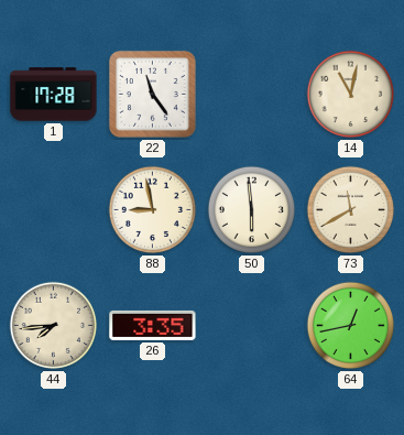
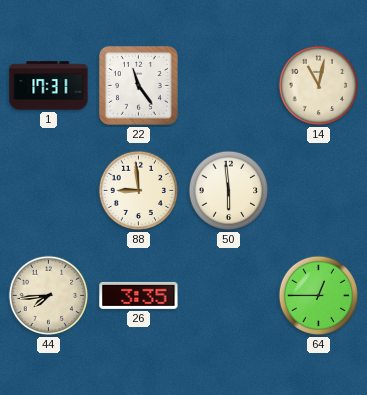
1: 17:28 -> 17:31 (49, 86)
88: 8:58 -> 8:59 (139, 191)
73: 11:40 -> none (351, 210)
64: 12:43 -> 12:45 (319, 296)
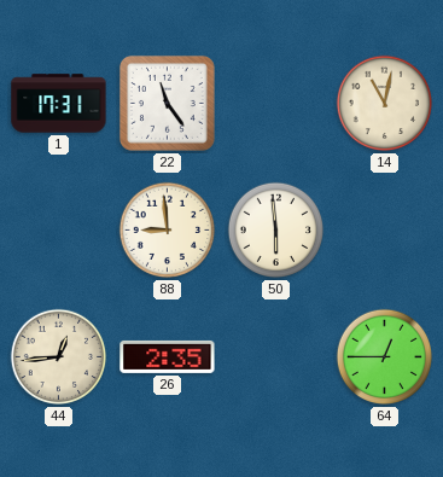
44: 7:44 -> 12:44 (59, 357)
26: 3:35 -> 2:35 (168, 356)
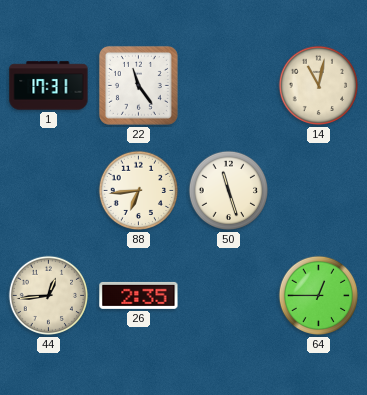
88: 8:59 -> 6:44 (139, 191)
50: 5:59 -> 11:27 (229, 191)
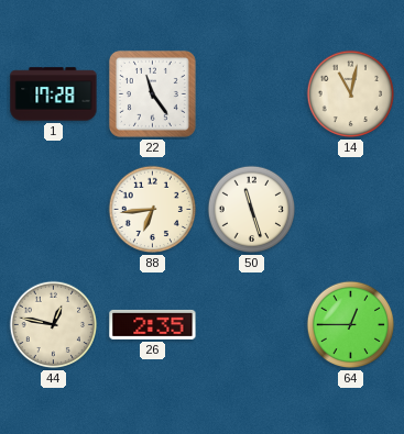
1: 17:31 -> 17:28 (54, 94)
44: 12:44 -> 12:47 (54, 325)
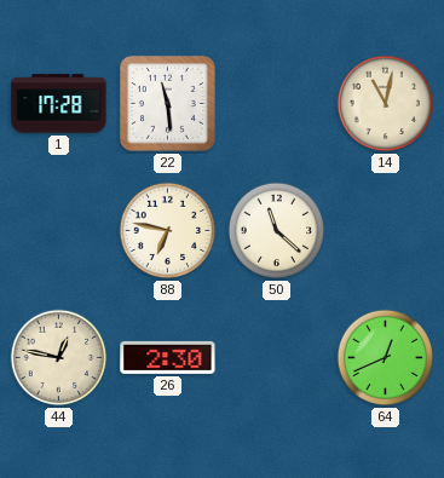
22: 11:24 -> 11:29 (167, 103)
88: 6:44 -> 6:47 (168, 231)
50: 11:27 -> 11:22 (277, 231)
26: 2:35 -> 2:30 (168, 357)
64: 12:45 -> 12:41 (386, 358)
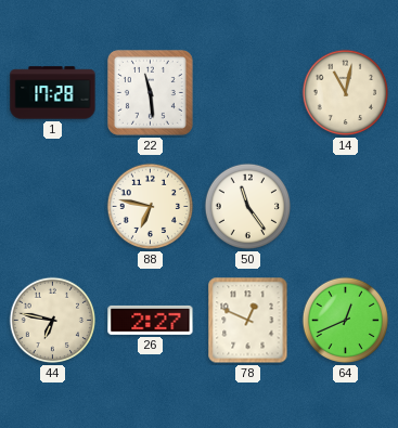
50: 11:22 -> 11:24 (248, 207)
44: 12:47 -> 6:47 (53, 321)
26: 2:30 -> 2:27 (151, 320)
78: none -> 12:49 (248, 321)
